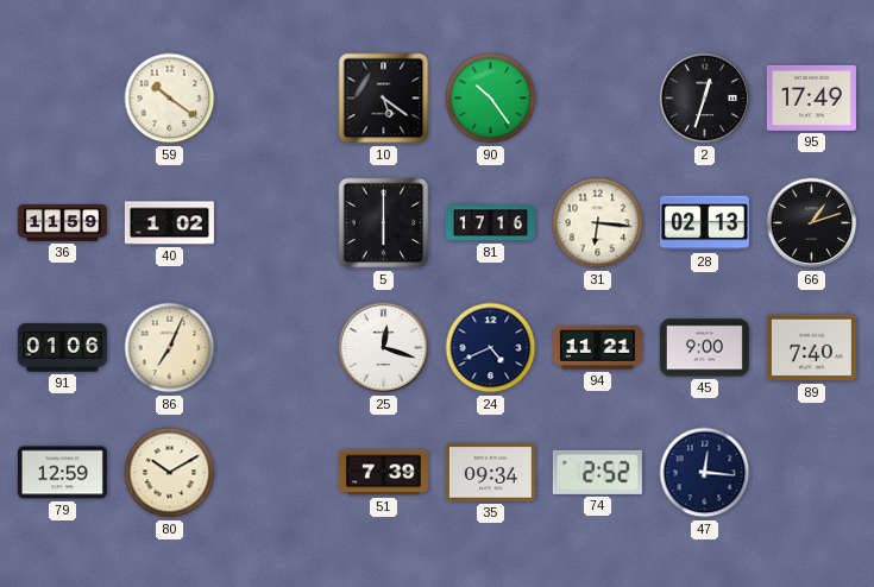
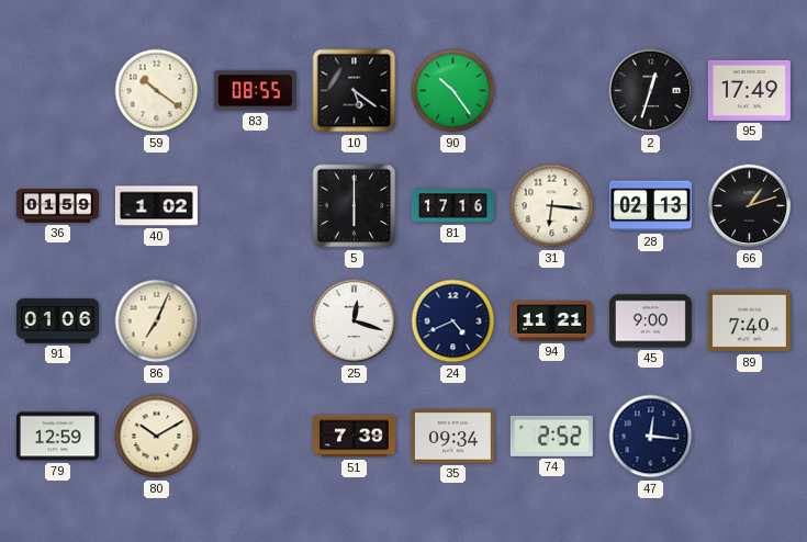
83: none -> 08:55 (255, 91)
36: 11:59 -> 01:59 (57, 206)
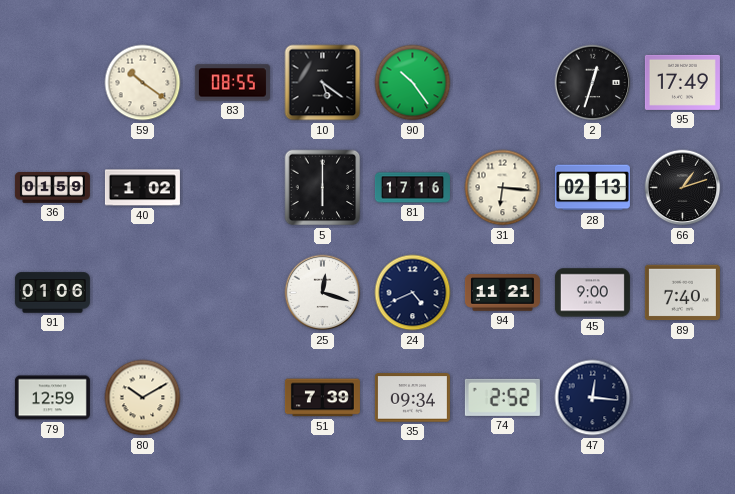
86: 7:04 -> none (157, 321)
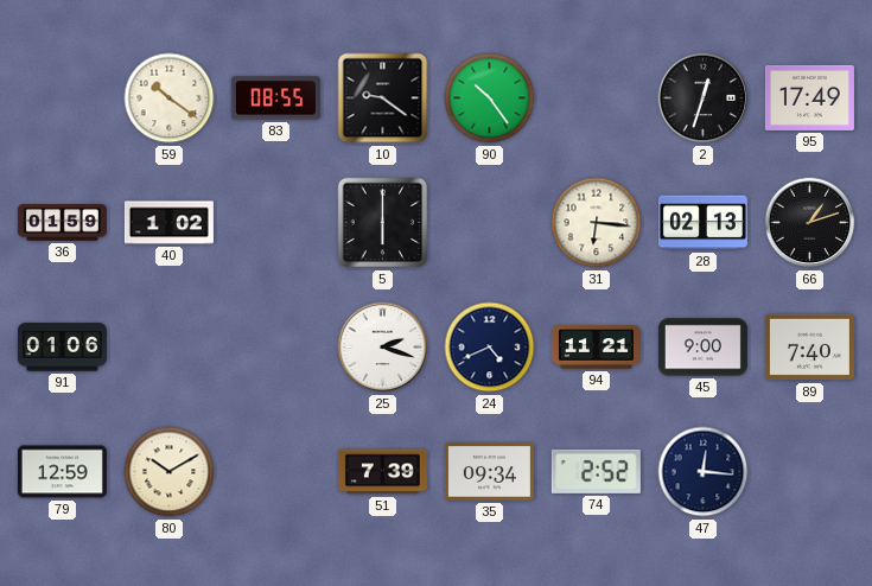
10: 5:21 -> 9:21 (383, 98)
81: 17:16 -> none (412, 188)
25: 12:18 -> 2:18 (383, 348)
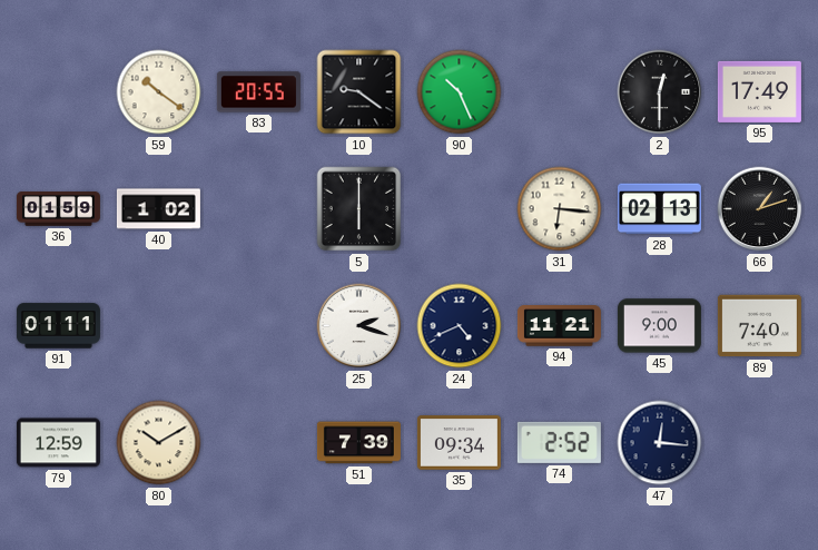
83: 08:55 -> 20:55 (258, 92)
90: 10:24 -> 10:26 (460, 92)
2: 12:33 -> 12:30 (660, 92)
91: 01:06 -> 01:11 (58, 326)
